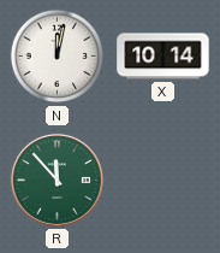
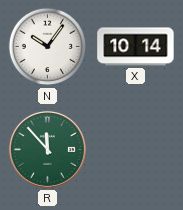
N: 12:02 -> 10:06 (48, 47)
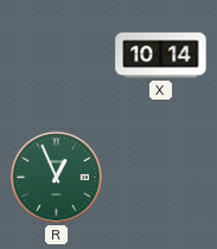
N: 10:06 -> none (48, 47)
R: 11:53 -> 12:56 (56, 177)
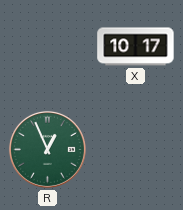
X: 10:14 -> 10:17 (136, 47)
